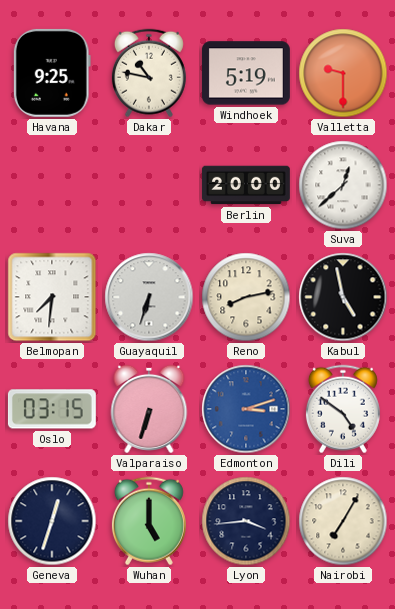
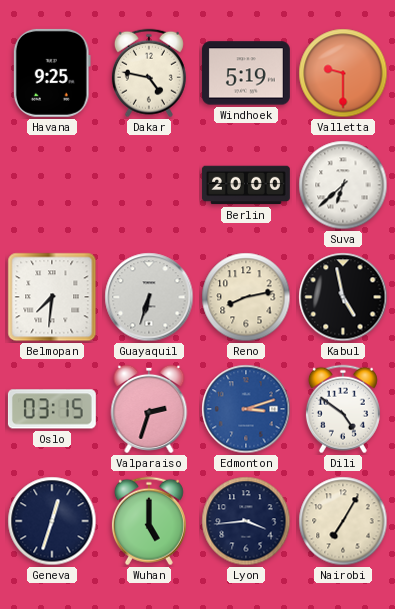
Dakar: 10:47 -> 4:47 (149, 73)
Suva: 12:38 -> 6:38 (343, 185)
Valparaiso: 6:33 -> 2:33 (149, 409)
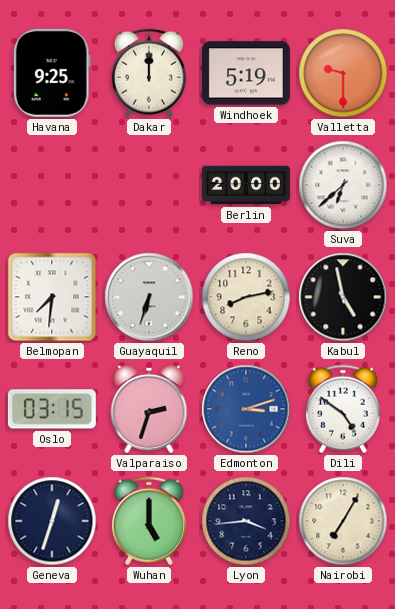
Dakar: 4:47 -> 12:00 (149, 73)
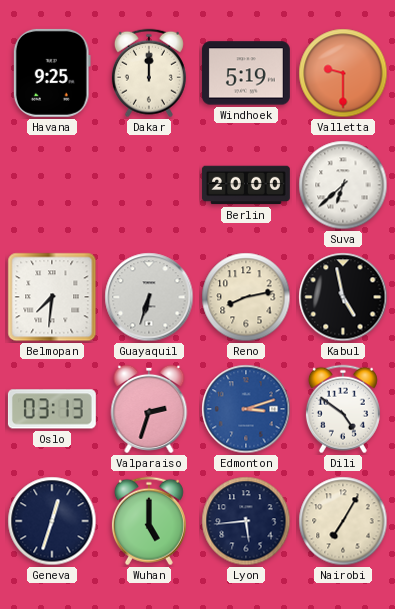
Oslo: 03:15 -> 03:13 (52, 409)
Lyon: 3:44 -> 5:44 (246, 521)
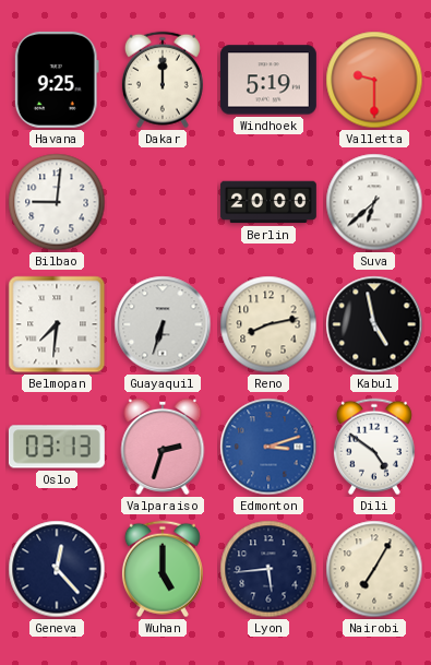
Bilbao: none -> 9:01 (57, 202)
Geneva: 12:33 -> 12:23 (57, 569)
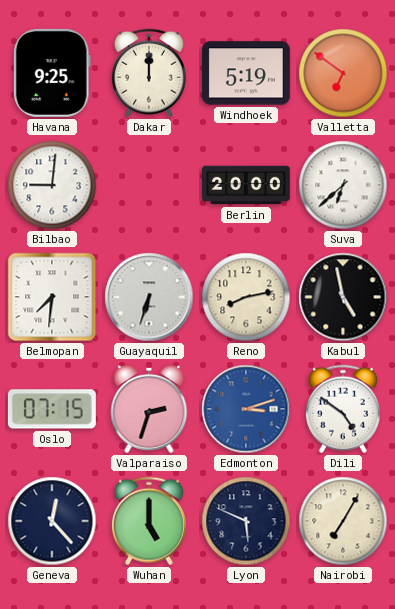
Valletta: 9:30 -> 6:51 (343, 73)
Oslo: 03:13 -> 07:15 (52, 409)
Lyon: 5:44 -> 5:49 (246, 521)
